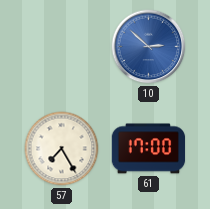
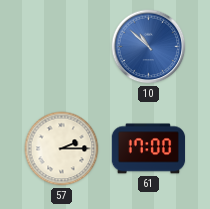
10: 2:52 -> 10:52 (149, 47)
57: 7:25 -> 2:15 (62, 149)
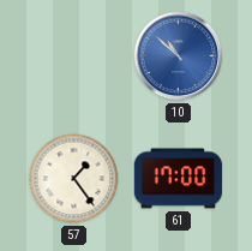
57: 2:15 -> 1:24 (74, 179)
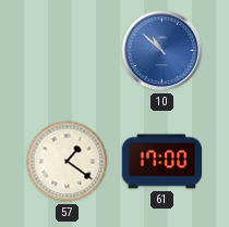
57: 1:24 -> 1:21 (68, 162)
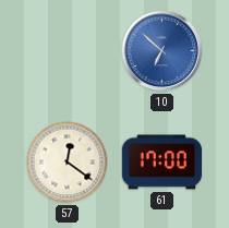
10: 10:52 -> 6:52 (162, 51)
57: 1:21 -> 12:21 (68, 163)
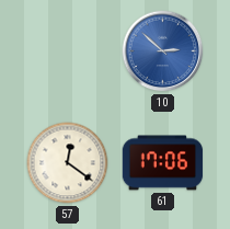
10: 6:52 -> 2:52 (163, 51)
61: 17:00 -> 17:06 (163, 163)
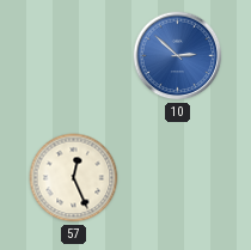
57: 12:21 -> 12:26 (74, 178)
61: 17:06 -> none (163, 163)
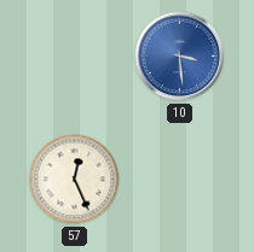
10: 2:52 -> 3:29 (180, 57)
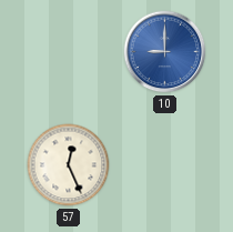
10: 3:29 -> 9:00 (165, 52)
